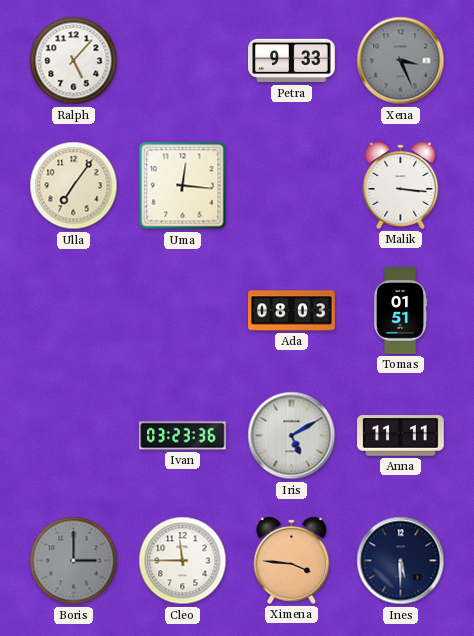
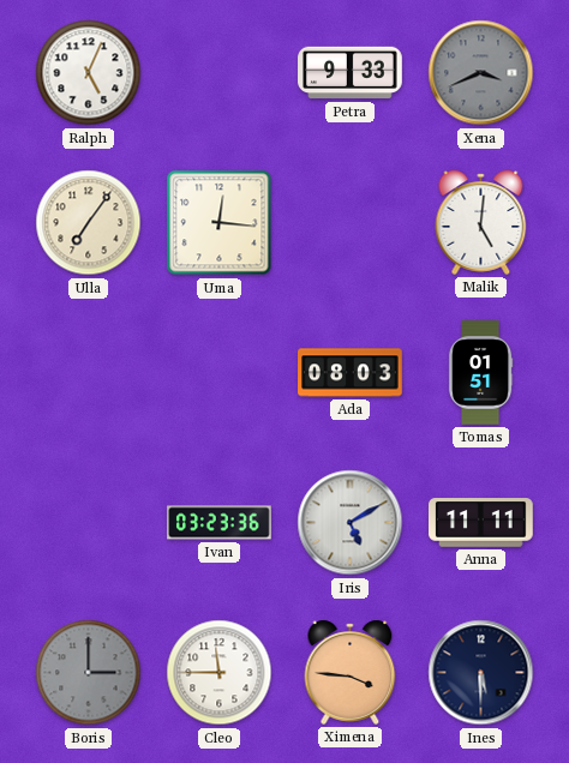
Ralph: 5:07 -> 5:04 (89, 73)
Xena: 3:26 -> 3:41 (481, 73)
Malik: 3:16 -> 5:01 (481, 222)
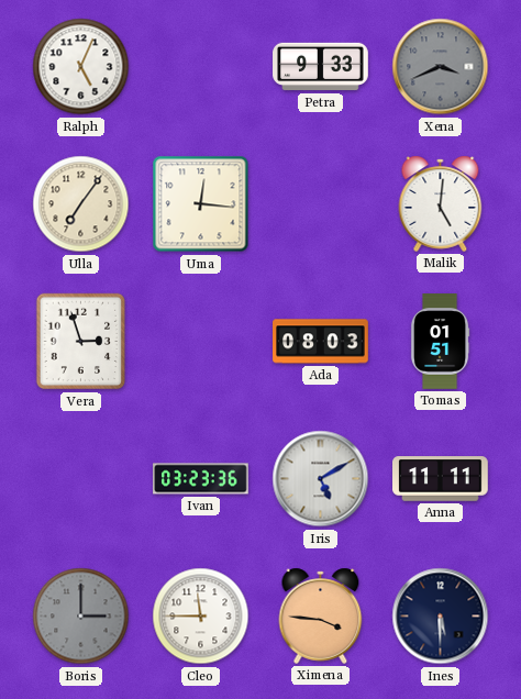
Vera: none -> 2:57 (81, 342)
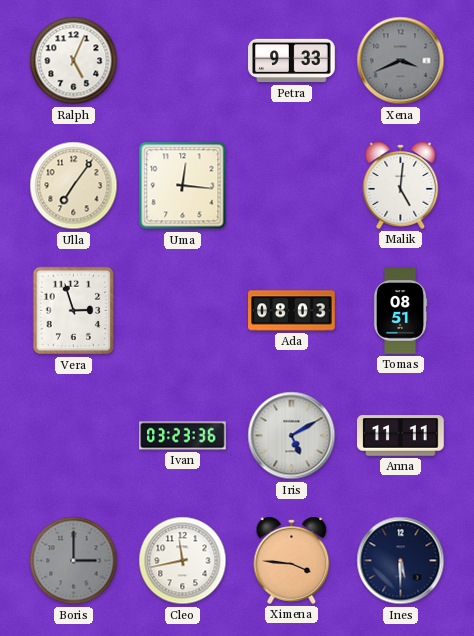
Tomas: 01:51 -> 08:51 (400, 311)
Cleo: 11:45 -> 11:43 (183, 561)
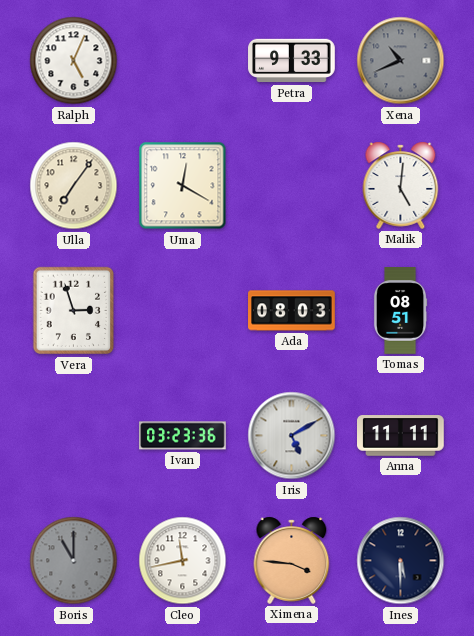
Xena: 3:41 -> 10:41 (401, 61)
Uma: 12:16 -> 12:20 (183, 186)
Boris: 3:00 -> 11:00 (74, 561)
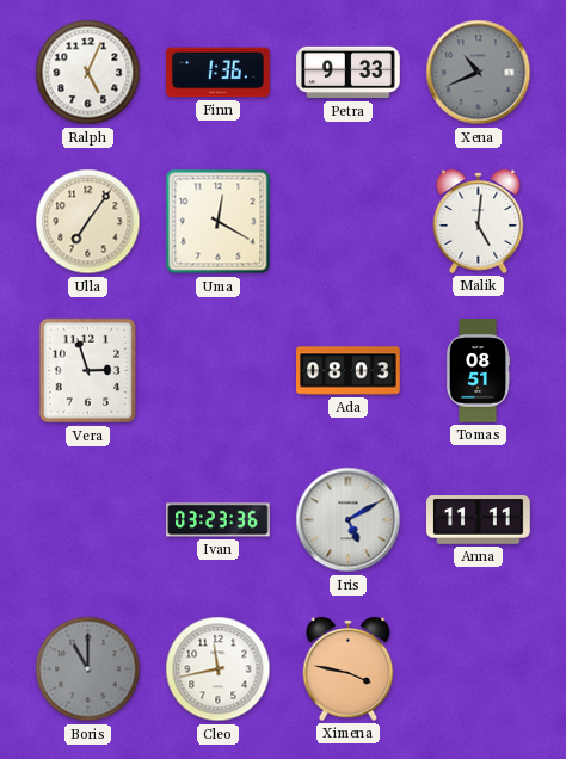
Finn: none -> 1:36 (219, 73)
Ximena: 3:46 -> 3:47 (349, 668)
Ines: 5:30 -> none (401, 561)
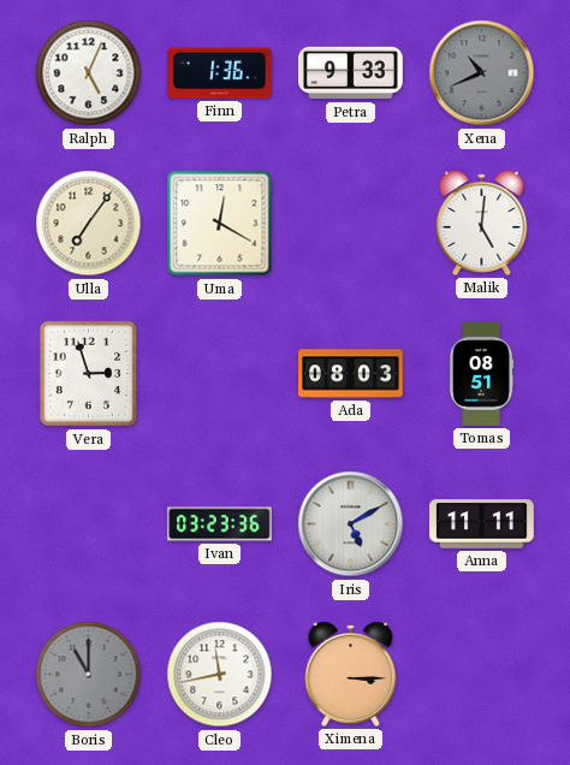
Ximena: 3:47 -> 3:15 (351, 674)
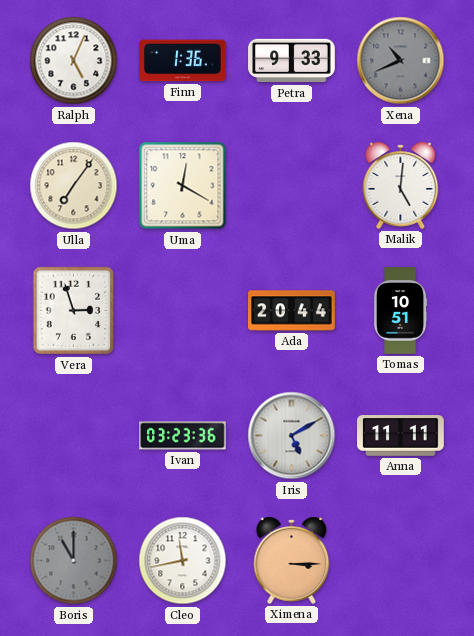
Ada: 08:03 -> 20:44 (292, 311)
Tomas: 08:51 -> 10:51 (400, 311)
